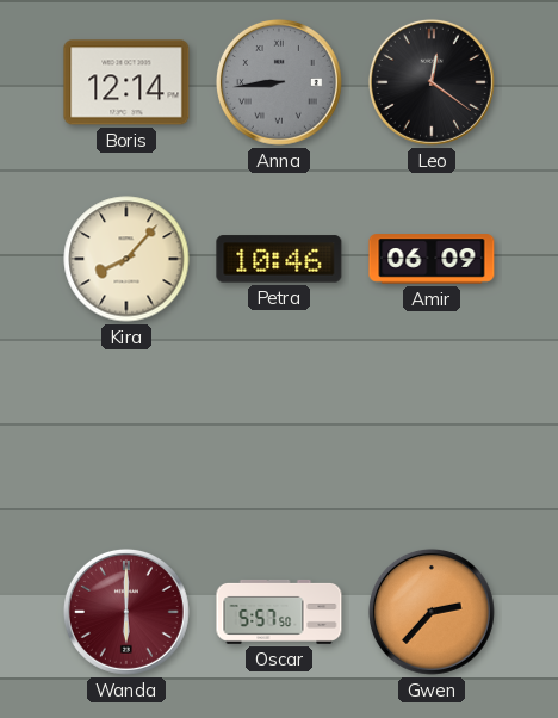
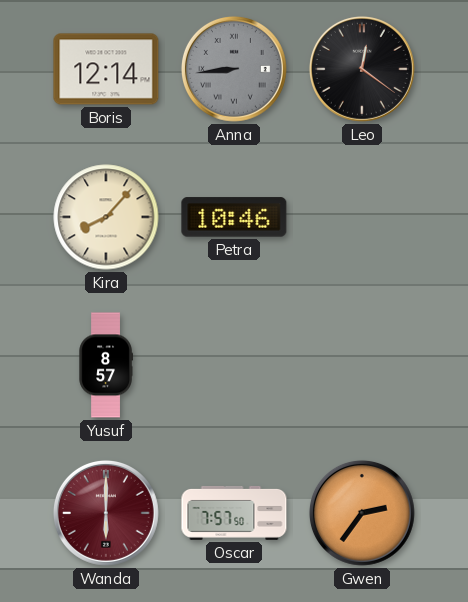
Amir: 06:09 -> none (432, 259)
Yusuf: none -> 8:57 (106, 365)
Oscar: 5:57 -> 7:57 (234, 513)
Gwen: 2:37 -> 2:36 (362, 513)
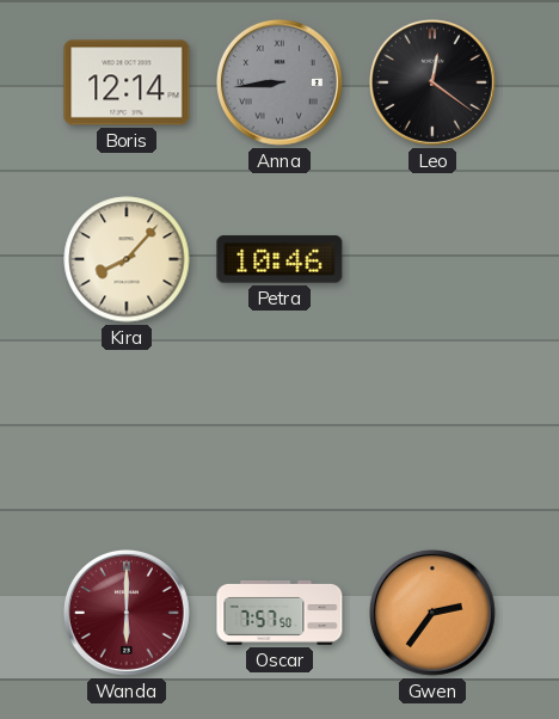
Yusuf: 8:57 -> none (106, 365)
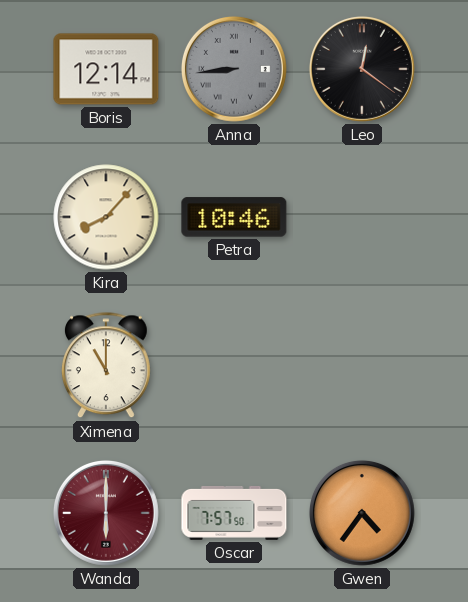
Ximena: none -> 11:00 (106, 366)
Gwen: 2:36 -> 4:36 (362, 513)
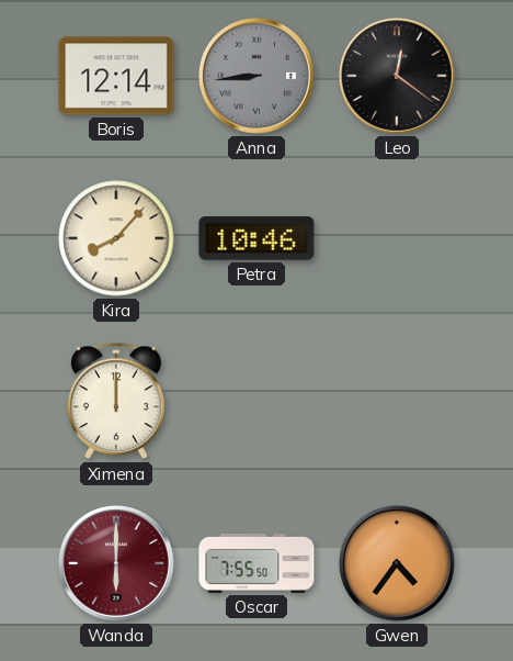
Ximena: 11:00 -> 12:00 (116, 402)
Oscar: 7:57 -> 7:55 (256, 563)
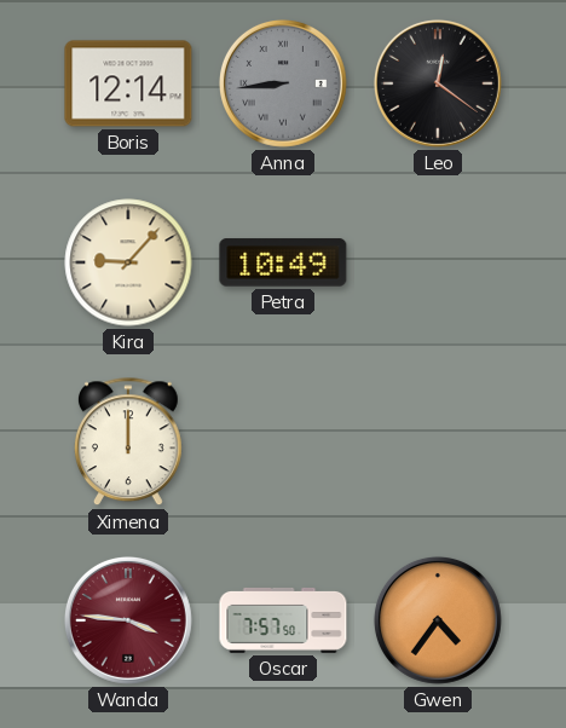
Kira: 8:07 -> 9:07 (128, 262)
Petra: 10:46 -> 10:49 (283, 262)
Wanda: 6:00 -> 3:46 (128, 620)
Oscar: 7:55 -> 7:57 (283, 620)
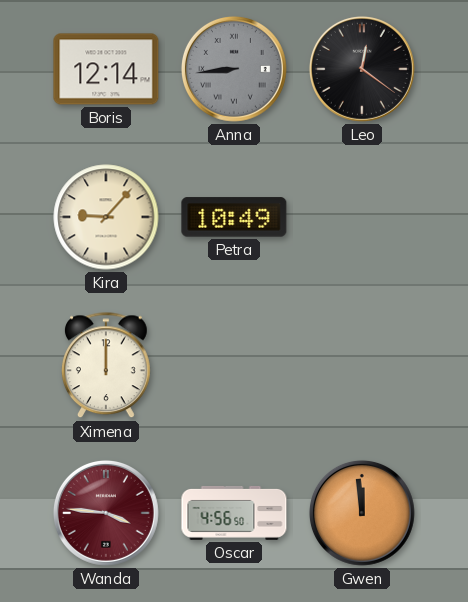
Oscar: 7:57 -> 4:56 (234, 513)
Gwen: 4:36 -> 11:59 (362, 513)
